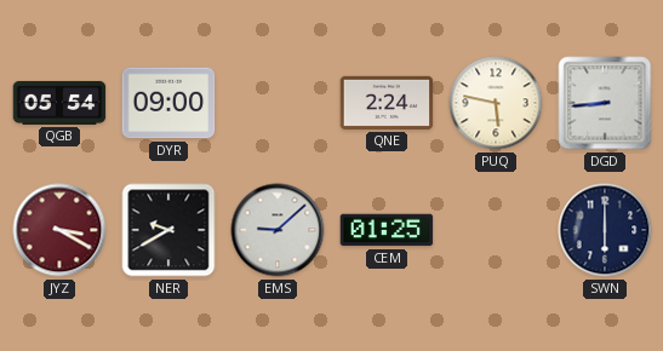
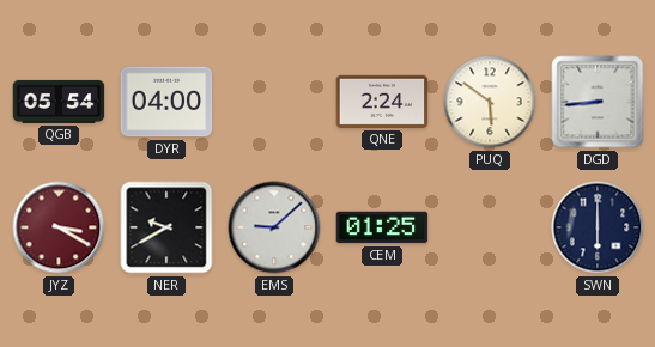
DYR: 09:00 -> 04:00 (166, 102)
PUQ: 5:47 -> 5:51 (490, 102)
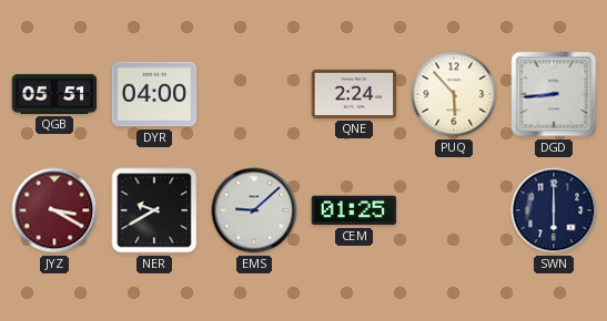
QGB: 05:54 -> 05:51 (54, 94)
PUQ: 5:51 -> 5:53 (454, 94)
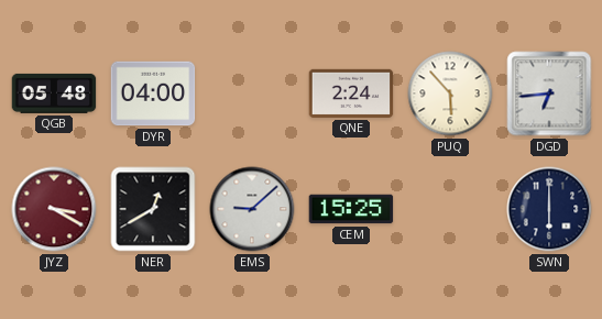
QGB: 05:51 -> 05:48 (54, 94)
DGD: 8:44 -> 6:44 (549, 94)
NER: 9:40 -> 12:40 (153, 209)
CEM: 01:25 -> 15:25 (351, 209)
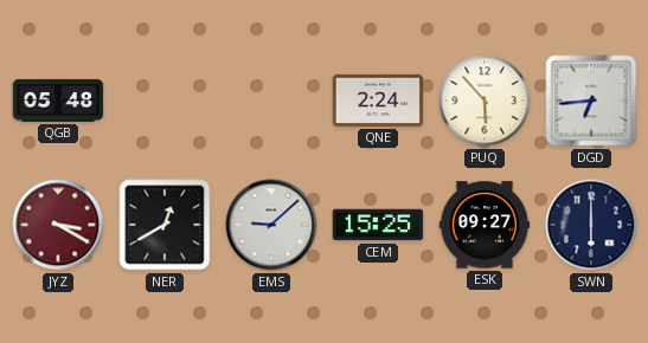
DYR: 04:00 -> none (153, 94)
ESK: none -> 09:27 (485, 225)
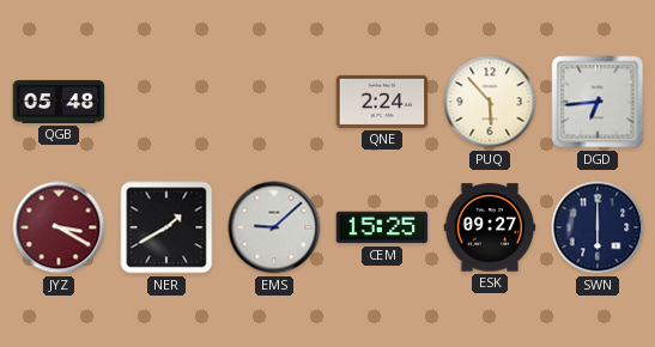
NER: 12:40 -> 1:40 (166, 227)
